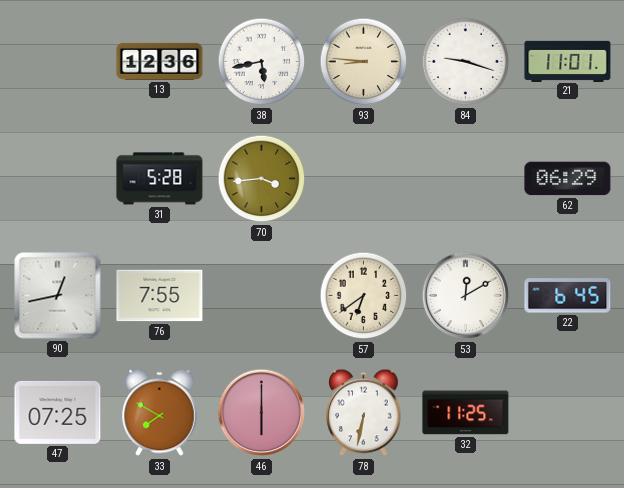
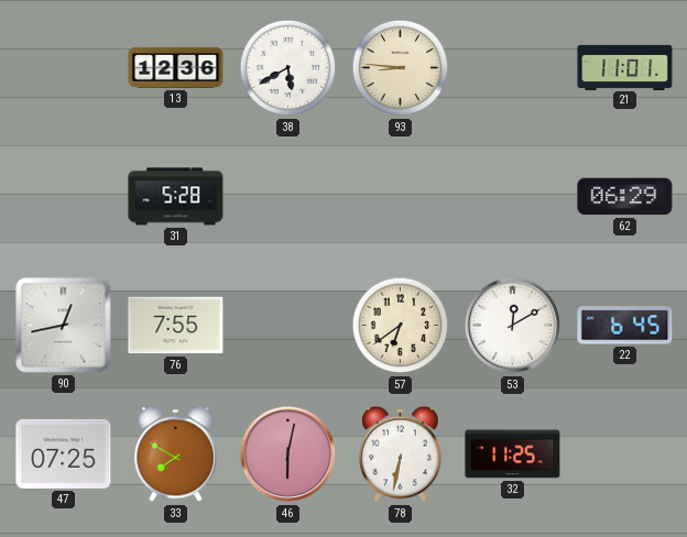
38: 5:43 -> 5:40 (288, 68)
84: 9:18 -> none (466, 62)
70: 3:44 -> none (262, 179)
46: 6:00 -> 6:02 (288, 454)
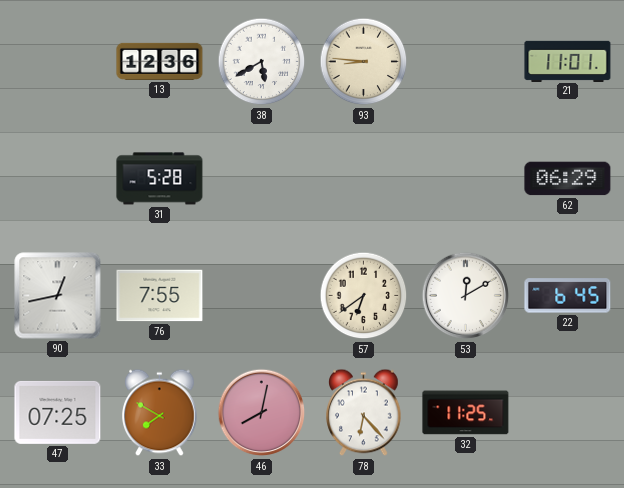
46: 6:02 -> 8:02 (262, 413)
78: 6:32 -> 6:23 (364, 413)
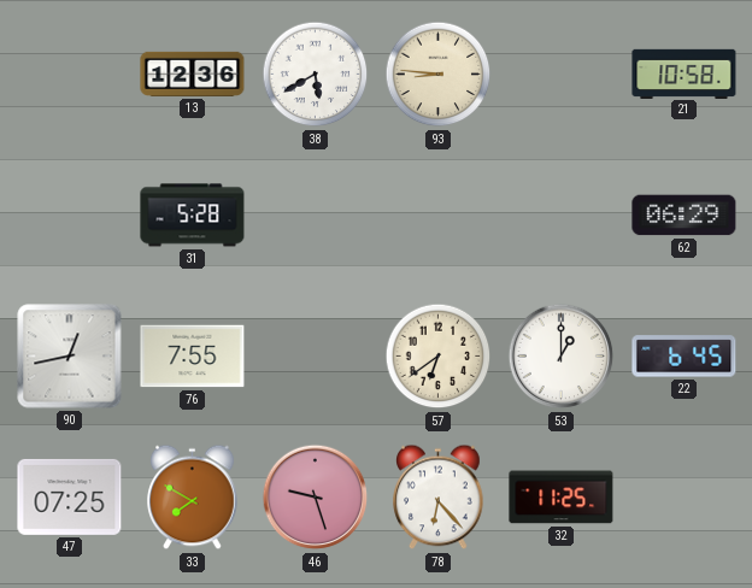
21: 11:01 -> 10:58 (685, 73)
53: 12:10 -> 1:00 (562, 357)
46: 8:02 -> 9:27 (316, 498)
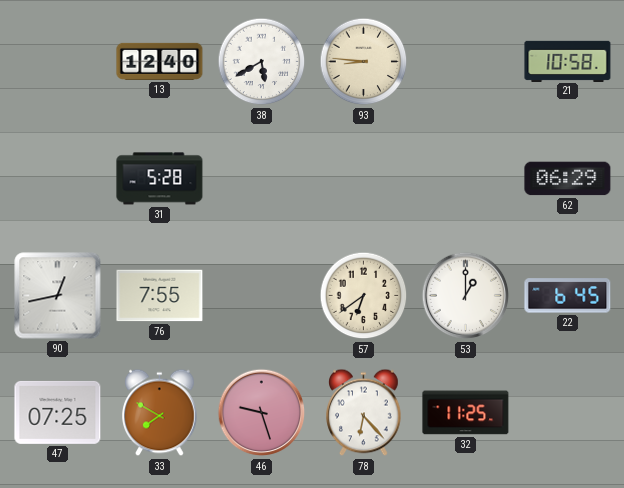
13: 12:36 -> 12:40 (160, 61)
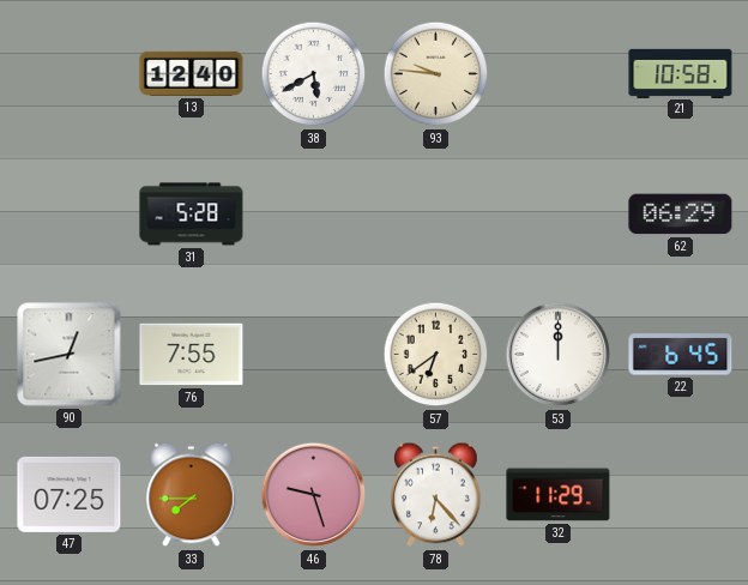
93: 8:46 -> 9:46 (436, 74)
53: 1:00 -> 12:00 (559, 355)
33: 7:50 -> 7:45 (192, 495)
32: 11:25 -> 11:29 (559, 495)
